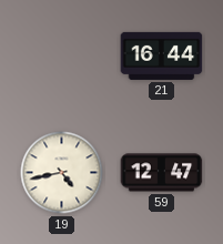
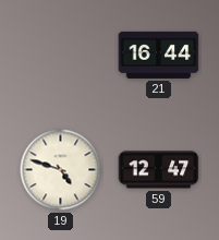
19: 4:43 -> 4:48 (61, 170)
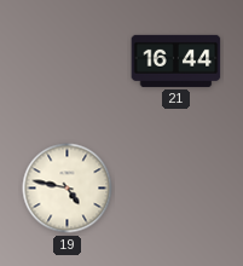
19: 4:48 -> 4:47 (68, 189)
59: 12:47 -> none (159, 170)
